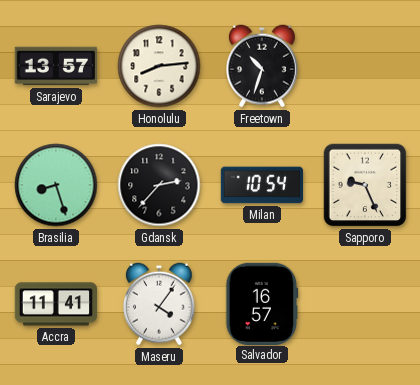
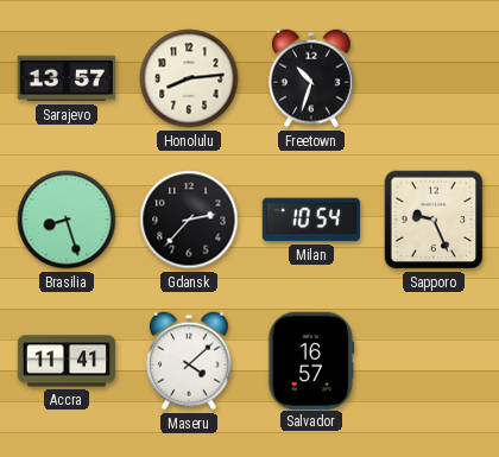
Maseru: 4:06 -> 4:08 (190, 361)
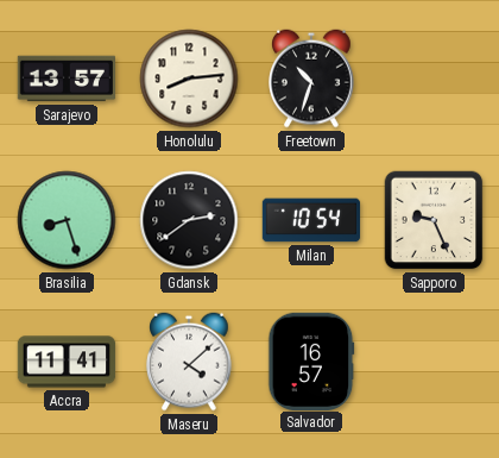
Gdansk: 2:37 -> 2:39 (189, 220)
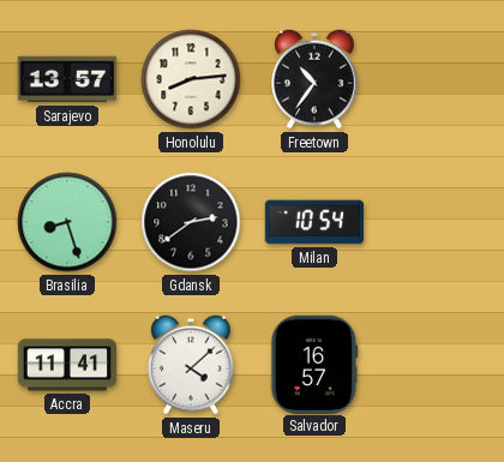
Freetown: 10:33 -> 10:36 (316, 79)
Sapporo: 9:26 -> none (434, 220)
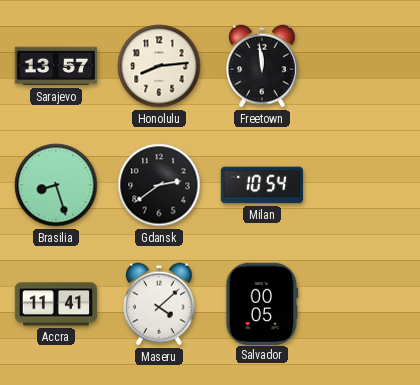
Freetown: 10:36 -> 11:59 (263, 66)
Salvador: 16:57 -> 00:05 (262, 303)
